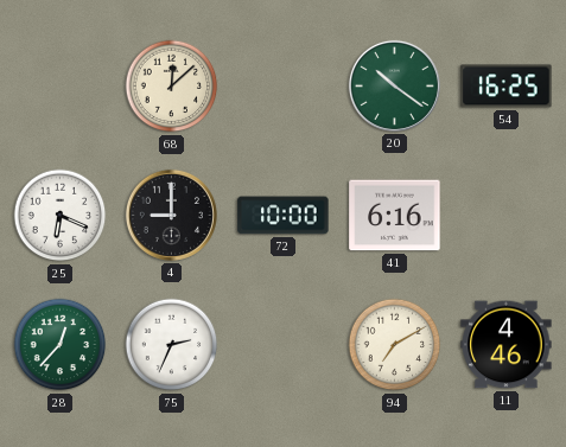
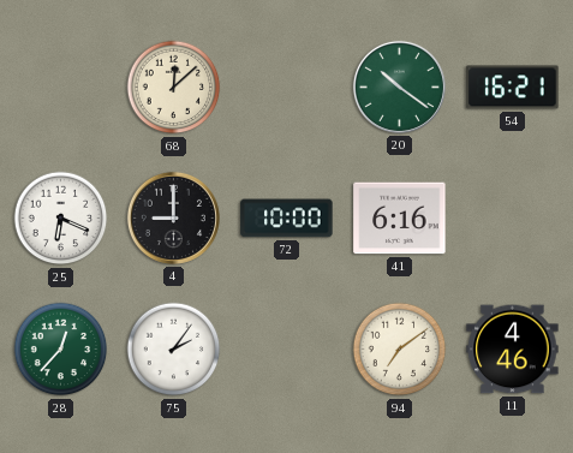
54: 16:25 -> 16:21 (513, 88)
75: 2:34 -> 2:06 (174, 350)
94: 7:10 -> 7:09 (400, 350)
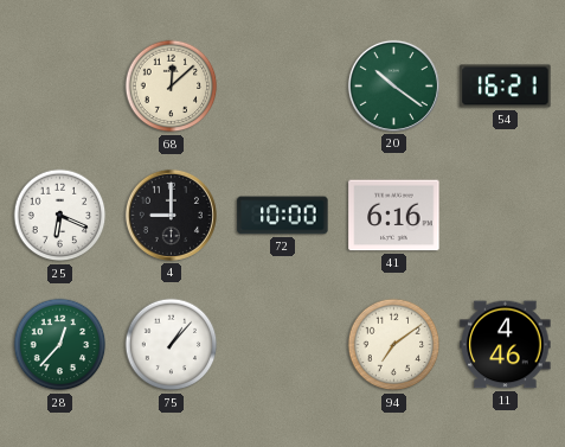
75: 2:06 -> 1:07 (172, 345)
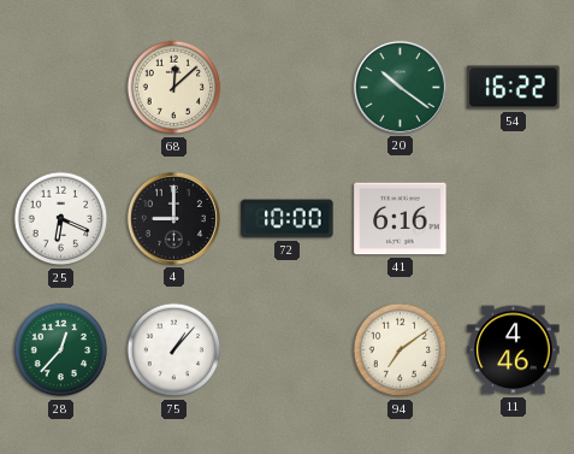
54: 16:21 -> 16:22 (514, 88)
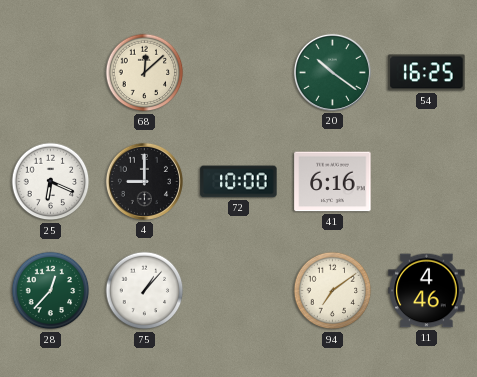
54: 16:22 -> 16:25 (427, 73)
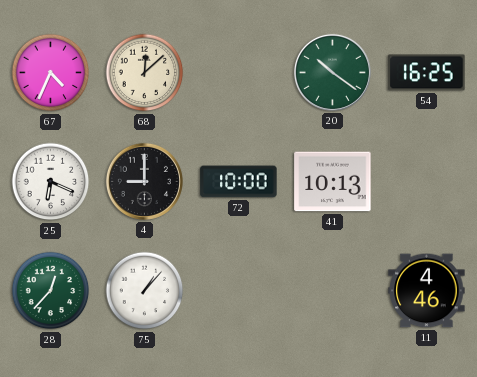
67: none -> 4:34 (51, 73)
41: 6:16 -> 10:13 (333, 182)
94: 7:09 -> none (333, 291)
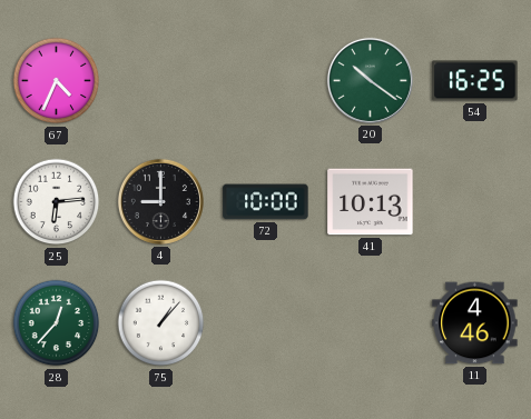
68: 12:08 -> none (145, 73)
25: 6:19 -> 6:14 (57, 202)
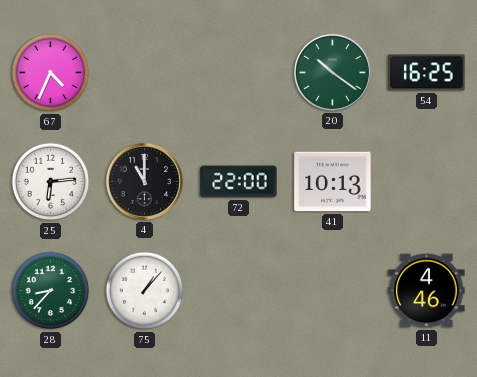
4: 9:00 -> 11:00 (144, 181)
72: 10:00 -> 22:00 (239, 182)
28: 12:37 -> 8:37 (51, 291)
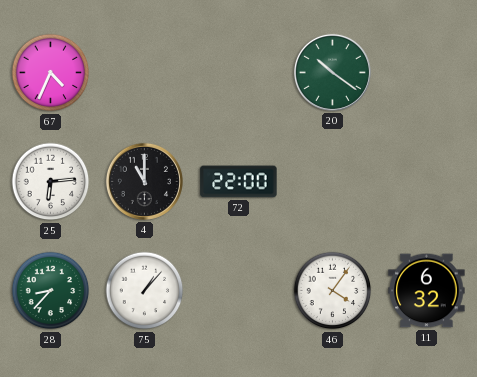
54: 16:25 -> none (427, 73)
41: 10:13 -> none (333, 182)
46: none -> 4:06 (333, 291)
11: 4:46 -> 6:32 (427, 291)
